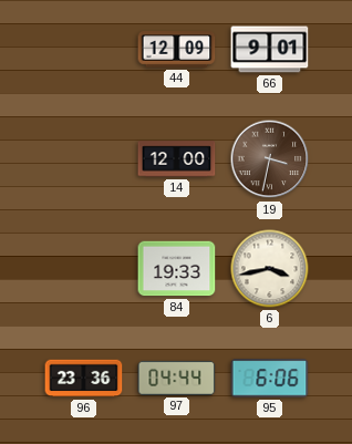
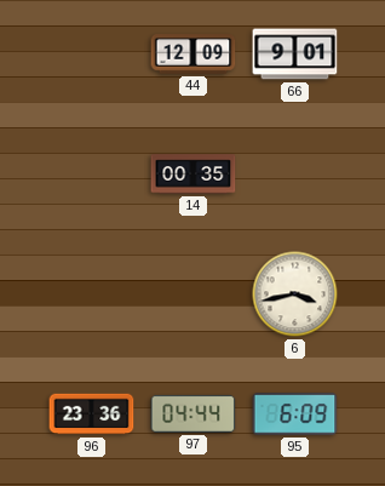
14: 12:00 -> 00:35 (194, 175)
19: 3:32 -> none (270, 159)
84: 19:33 -> none (177, 269)
95: 6:06 -> 6:09 (295, 414)
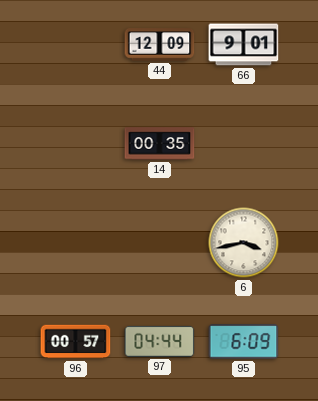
96: 23:36 -> 00:57 (76, 342)
